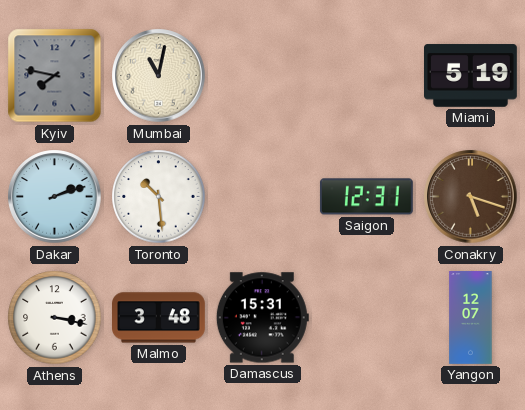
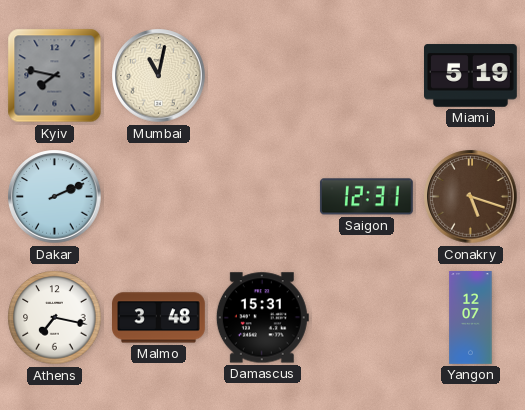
Dakar: 2:12 -> 2:11 (55, 197)
Toronto: 10:29 -> none (159, 197)
Athens: 3:17 -> 7:17 (55, 318)
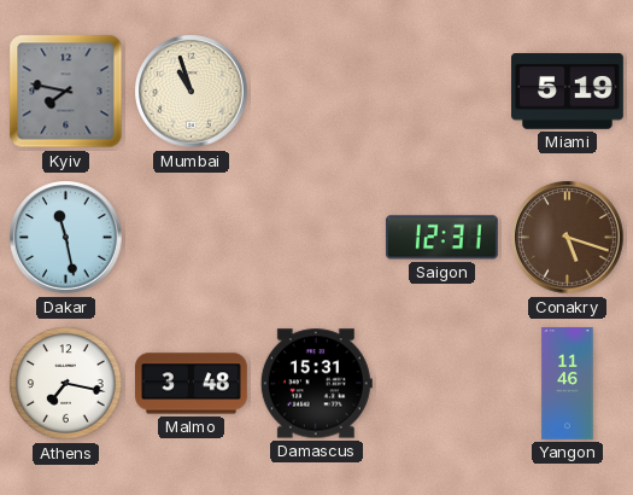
Mumbai: 11:02 -> 10:57 (192, 92)
Dakar: 2:11 -> 11:28 (66, 238)
Yangon: 12:07 -> 11:46 (568, 384)
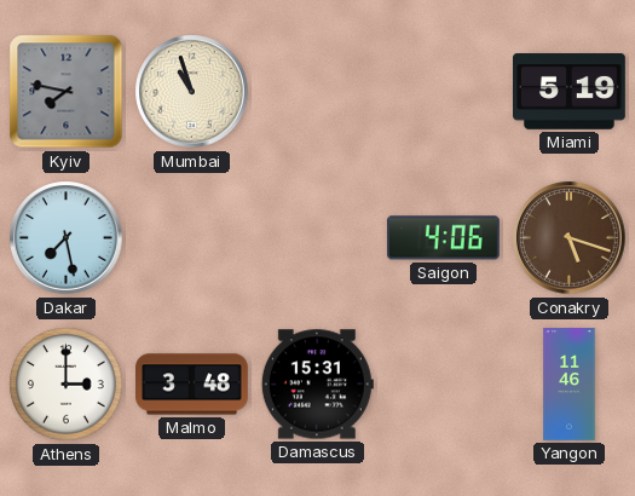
Dakar: 11:28 -> 7:28 (67, 238)
Saigon: 12:31 -> 4:06 (443, 238)
Athens: 7:17 -> 3:00 (67, 385)
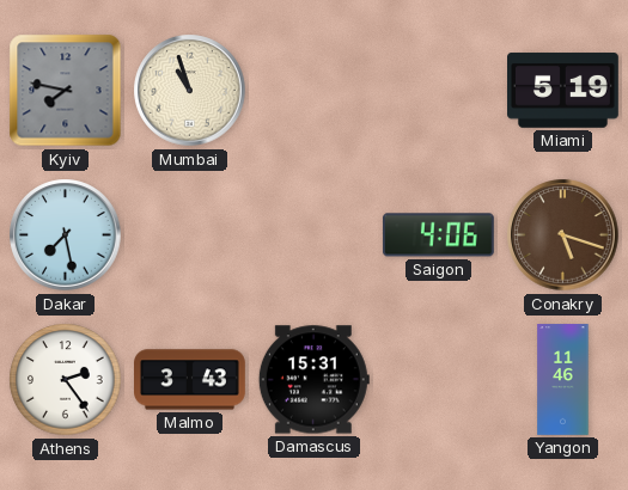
Athens: 3:00 -> 2:24 (66, 380)
Malmo: 3:48 -> 3:43 (190, 380)
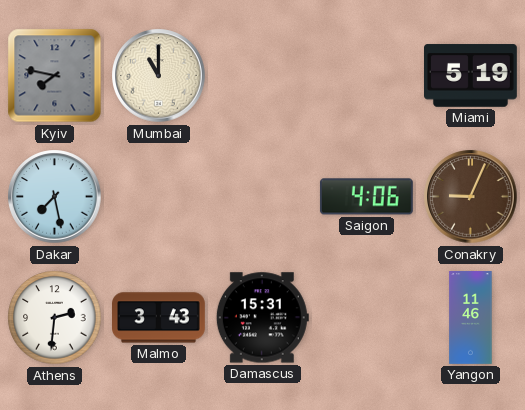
Mumbai: 10:57 -> 11:00 (159, 76)
Conakry: 5:18 -> 9:04 (471, 197)
Athens: 2:24 -> 2:31 (55, 318)
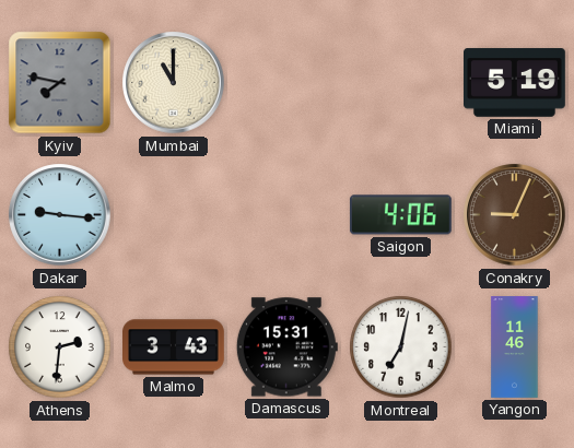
Dakar: 7:28 -> 9:16 (60, 215)
Montreal: none -> 7:02 (401, 347)
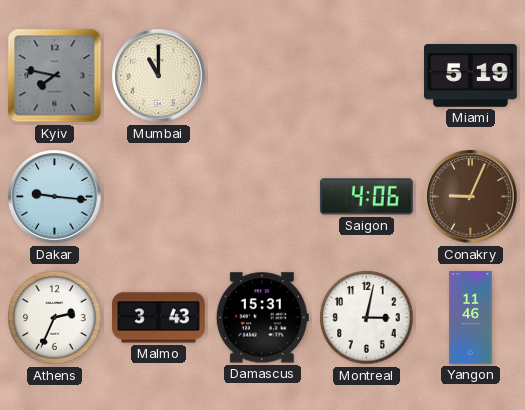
Athens: 2:31 -> 2:34 (55, 318)
Montreal: 7:02 -> 3:02 (367, 318)
